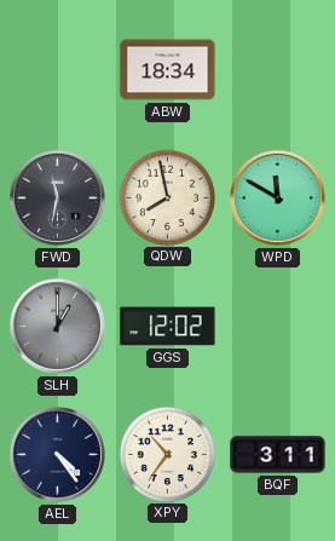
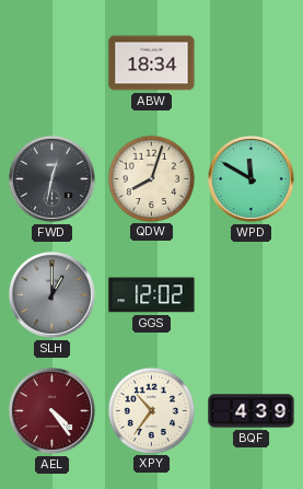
FWD: 11:32 -> 12:32 (51, 178)
QDW: 7:58 -> 8:03 (151, 178)
AEL dial: navy -> burgundy (51, 410)
BQF: 3:11 -> 4:39 (252, 411)
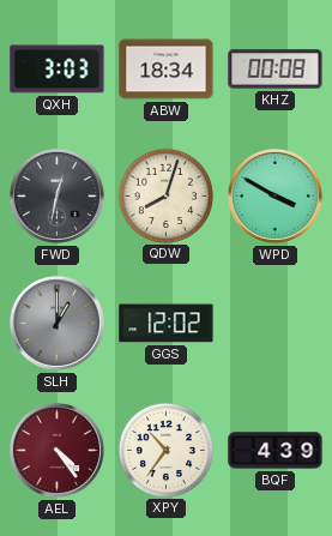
QXH: none -> 3:03 (58, 70)
KHZ: none -> 00:08 (276, 70)
WPD: 11:50 -> 3:50 (274, 195)
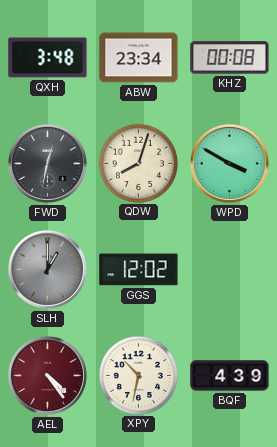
QXH: 3:03 -> 3:48 (48, 58)
ABW: 18:34 -> 23:34 (139, 58)
XPY: 10:36 -> 10:32 (138, 375)
